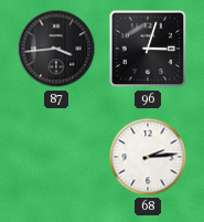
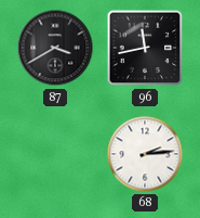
87: 3:44 -> 3:40 (55, 48)
96: 3:03 -> 11:43 (145, 48)
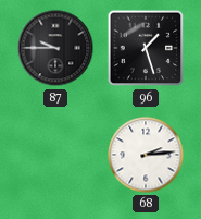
87: 3:40 -> 9:45 (55, 48)
96: 11:43 -> 1:27 (146, 48)
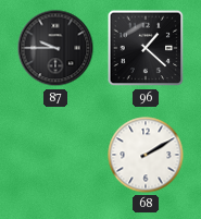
96: 1:27 -> 1:22 (146, 48)
68: 2:14 -> 2:10 (146, 155)
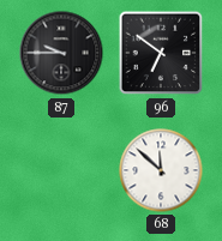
96: 1:22 -> 6:51 (161, 53)
68: 2:10 -> 11:52 (161, 170)
